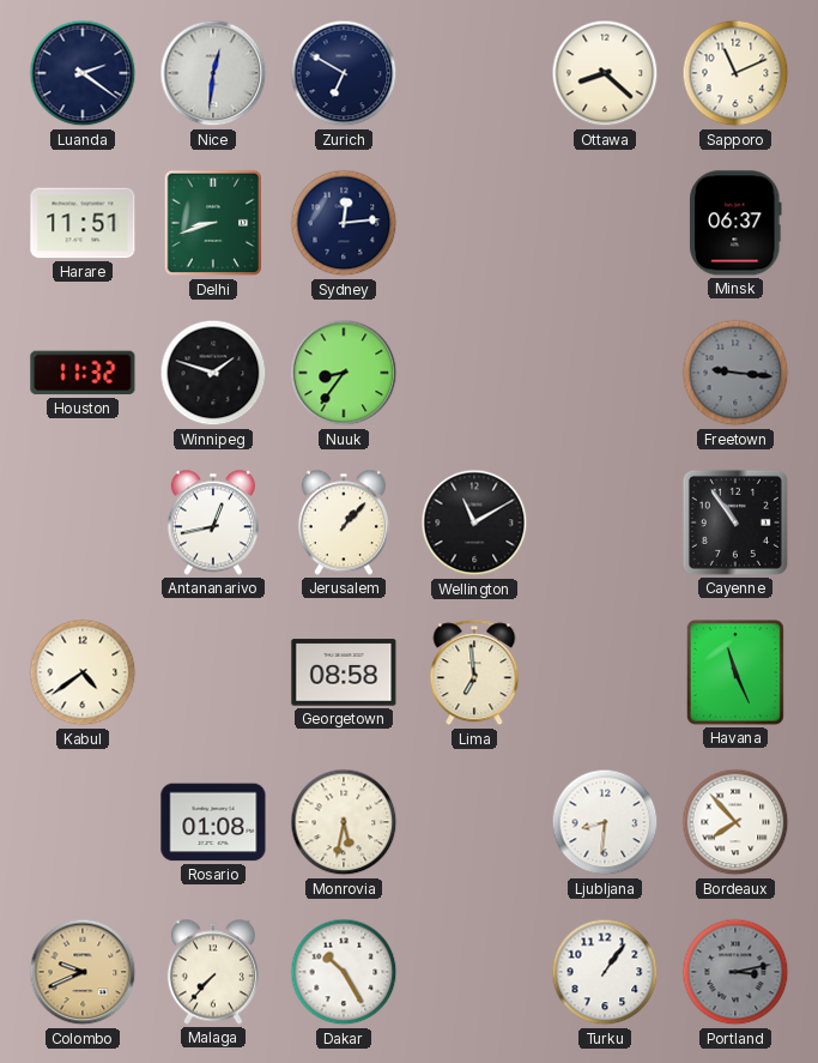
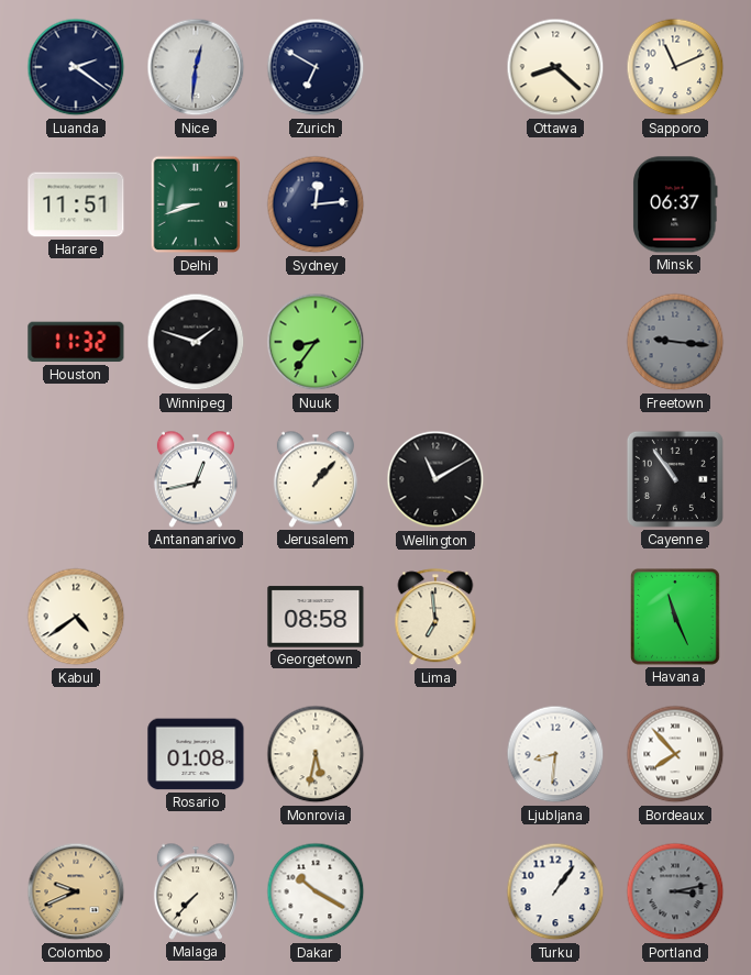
Dakar: 10:25 -> 10:20 (316, 891)
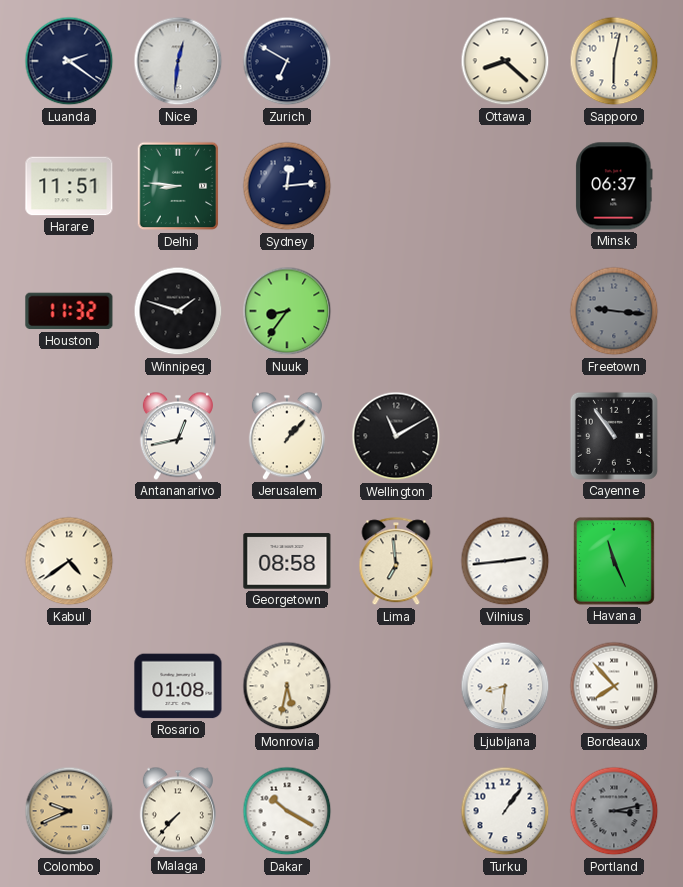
Sapporo: 11:11 -> 6:02 (614, 61)
Delhi: 8:42 -> 8:46 (178, 186)
Vilnius: none -> 2:44 (505, 561)
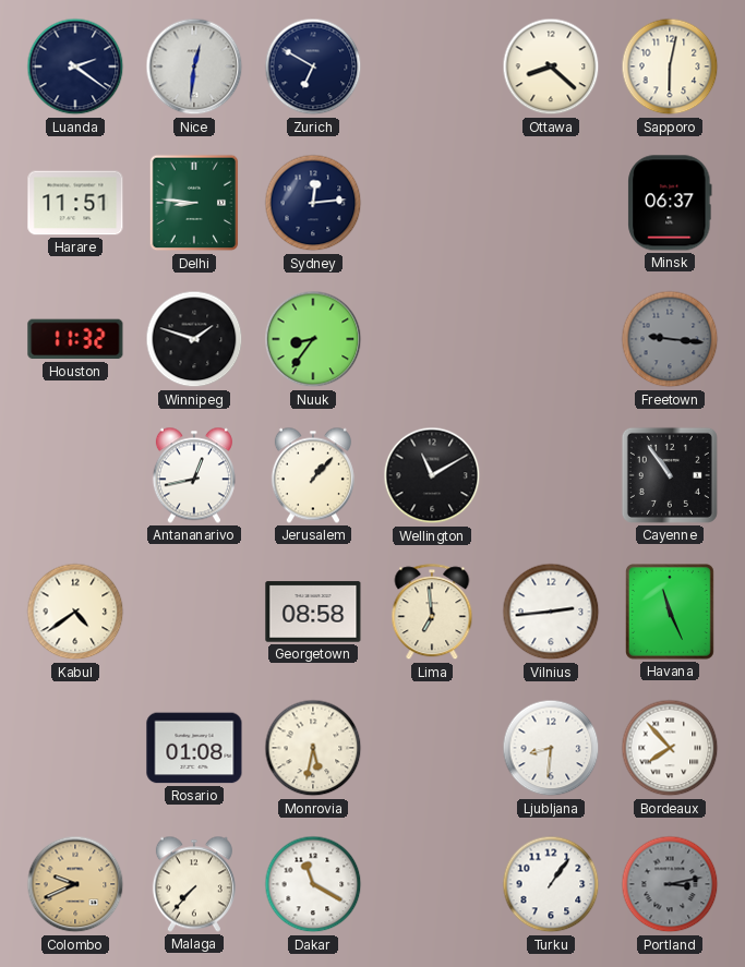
Dakar: 10:20 -> 11:20 (313, 884)
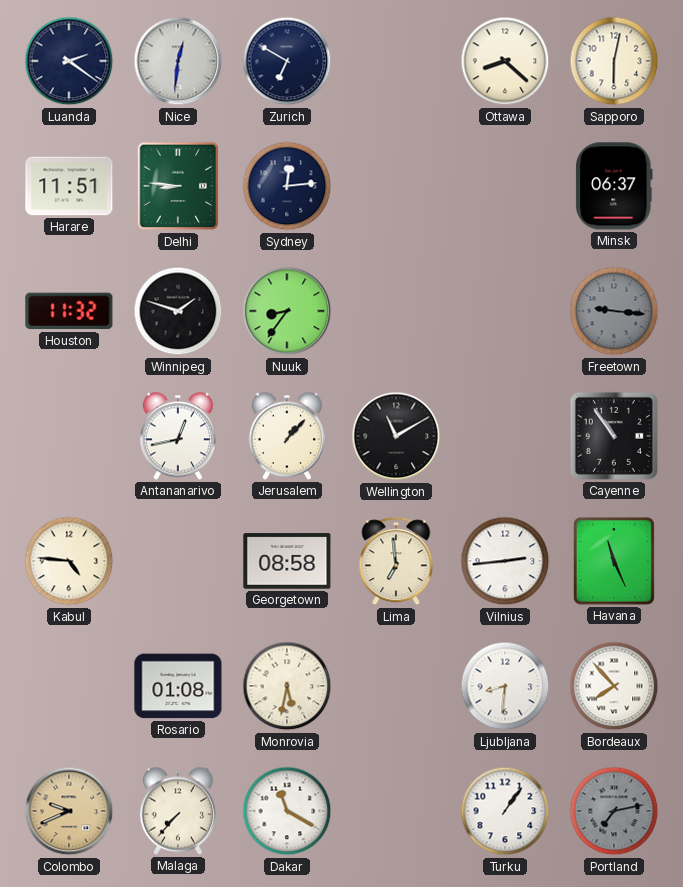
Kabul: 4:39 -> 4:46 (69, 561)
Portland: 3:13 -> 7:13 (614, 811)
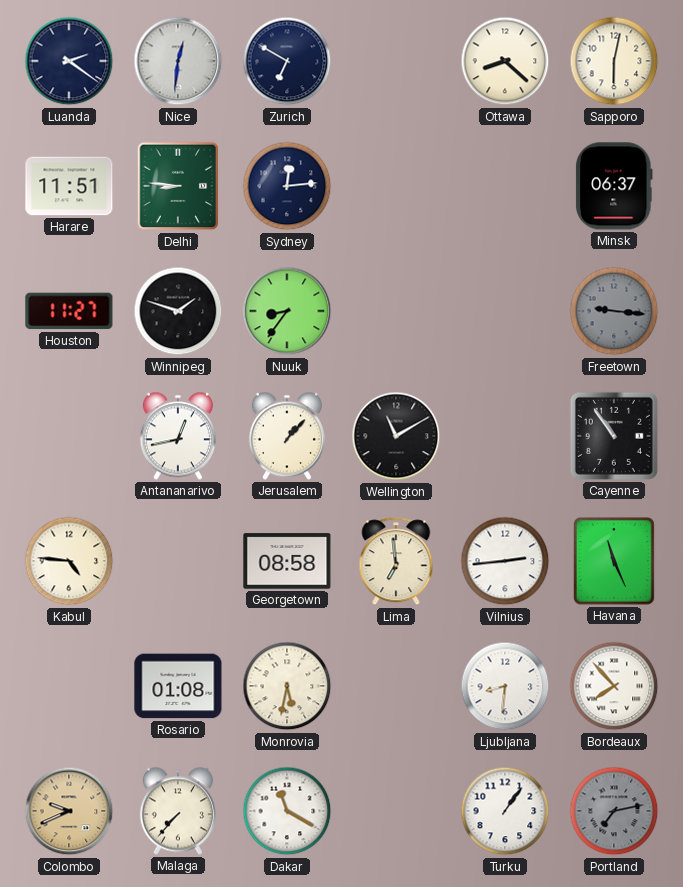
Houston: 11:32 -> 11:27 (69, 311)
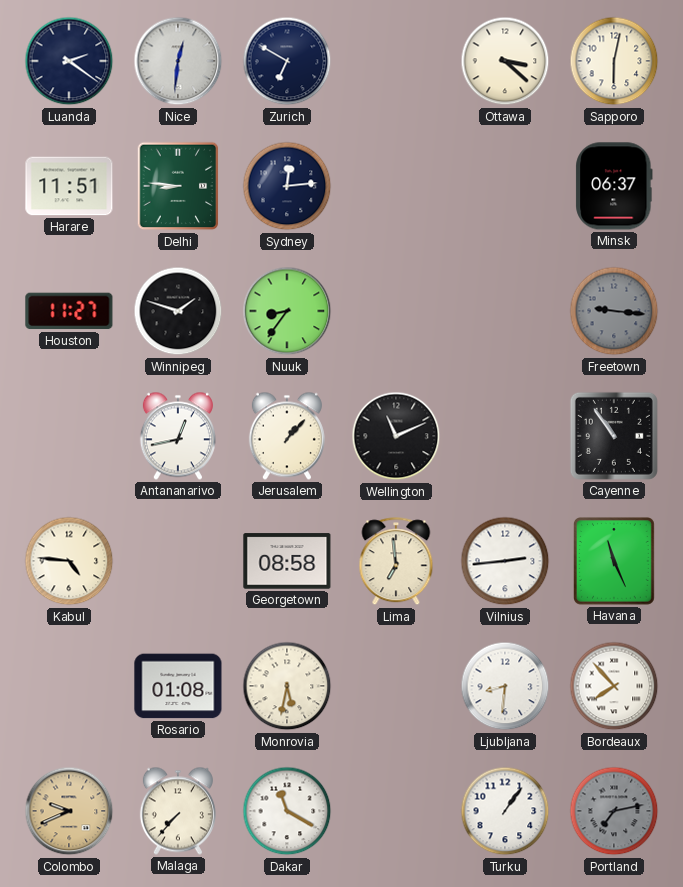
Ottawa: 8:22 -> 3:22 (505, 61)
Wellington: 11:10 -> 11:11 (396, 436)
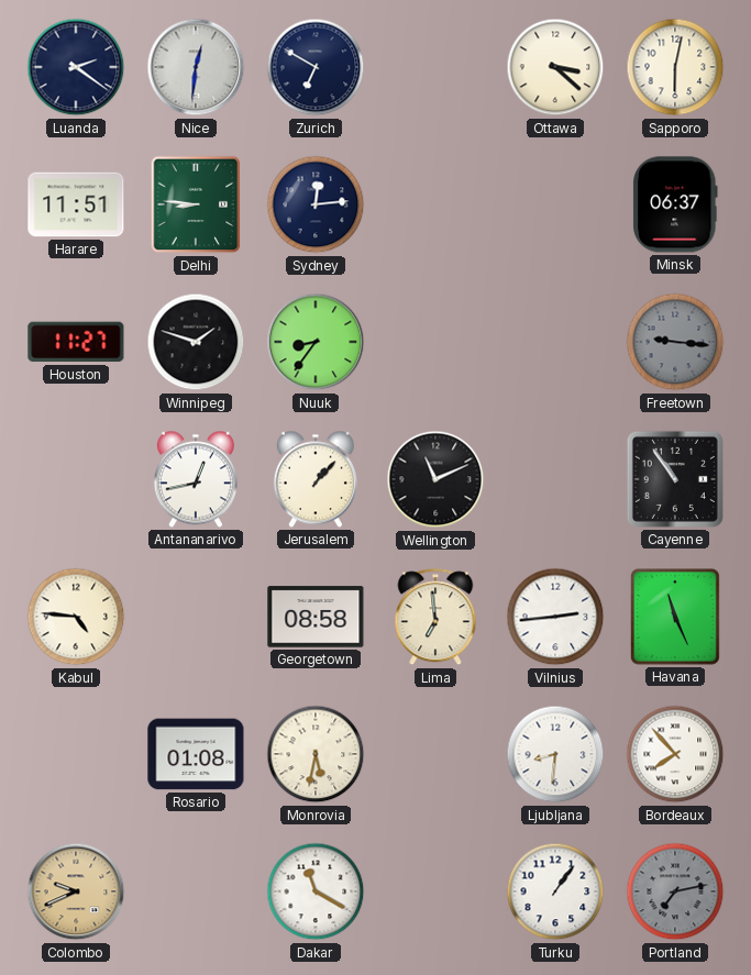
Malaga: 7:37 -> none (178, 811)
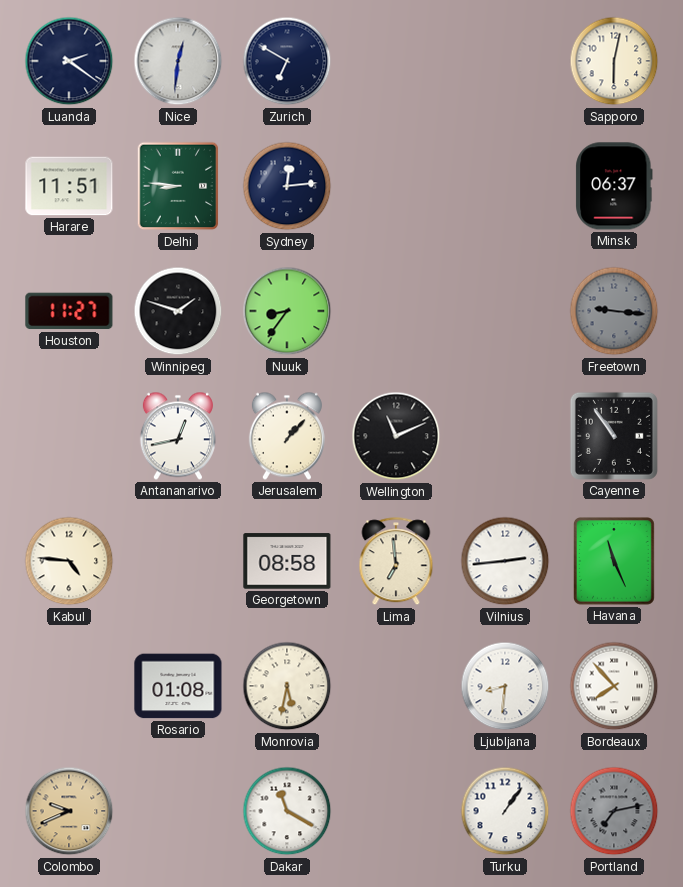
Ottawa: 3:22 -> none (555, 67)
